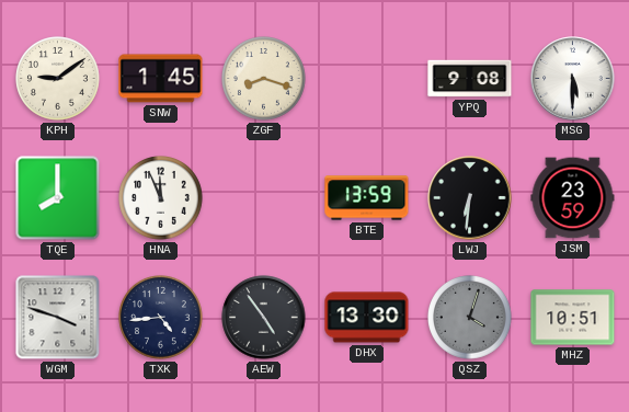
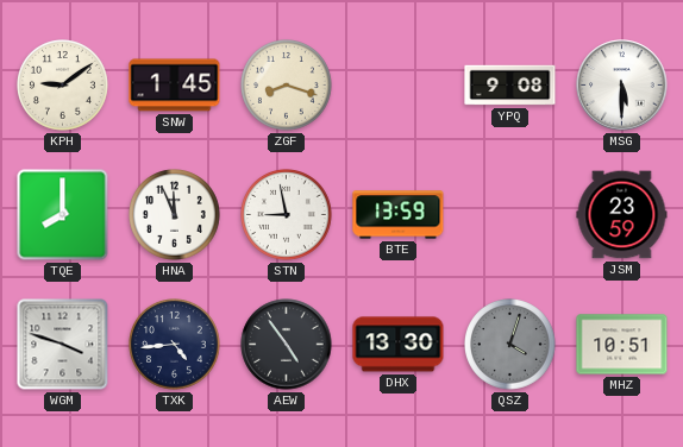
STN: none -> 8:58 (287, 215)
LWJ: 6:31 -> none (470, 198)
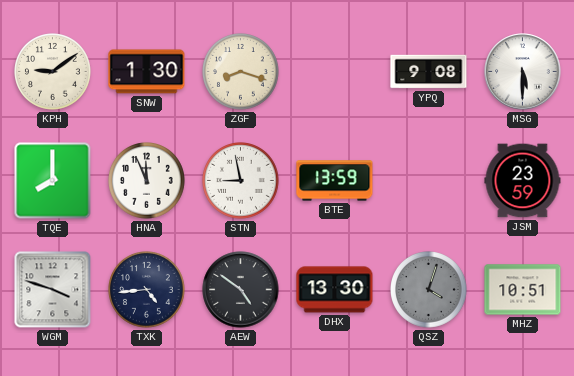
SNW: 1:45 -> 1:30 (147, 72)
AEW: 4:54 -> 4:51 (241, 290)
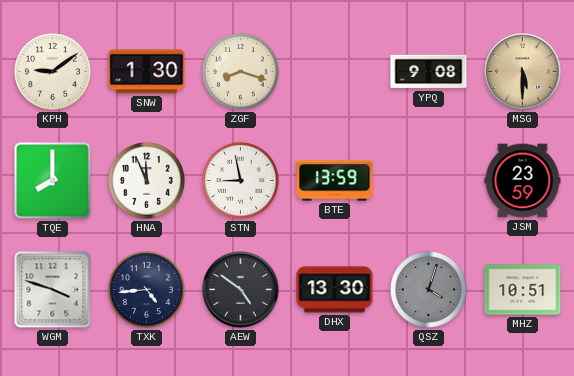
MSG dial: white -> champagne (523, 72)
